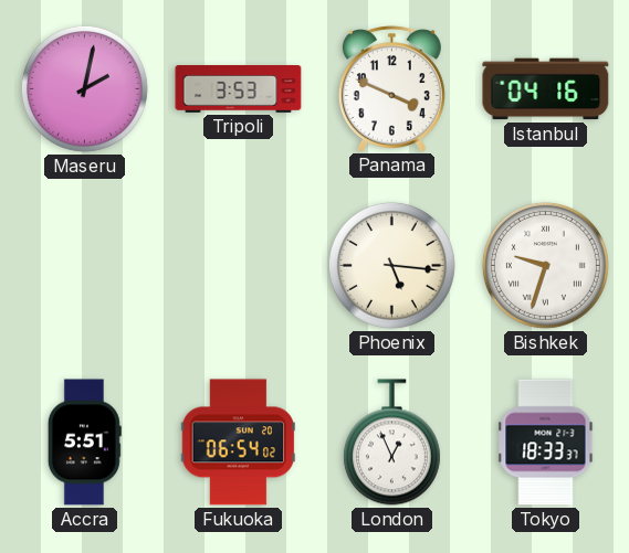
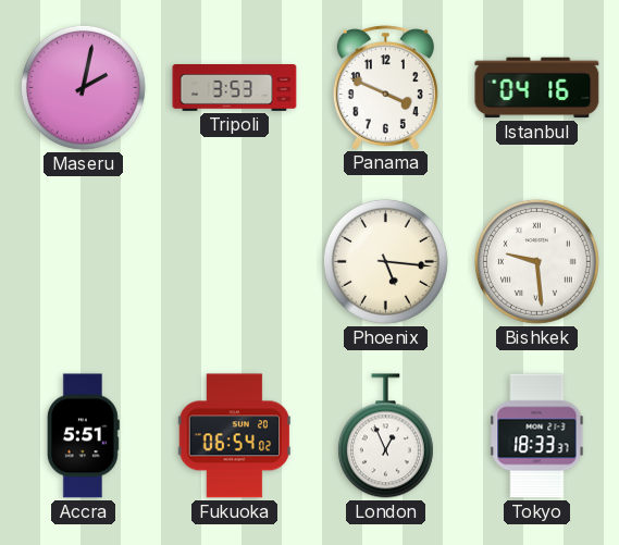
Bishkek: 9:33 -> 9:29 (536, 261)
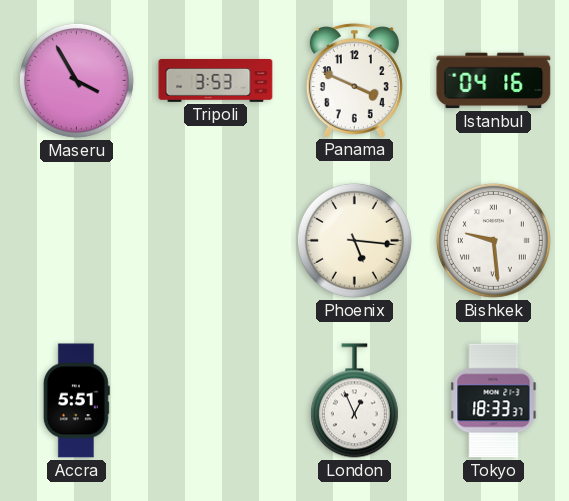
Maseru: 2:02 -> 3:55 (76, 80)
Fukuoka: 06:54 -> none (235, 436)
